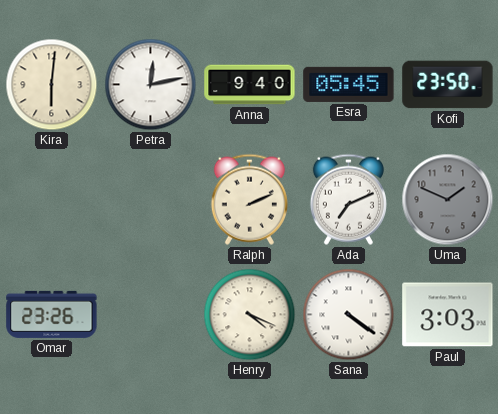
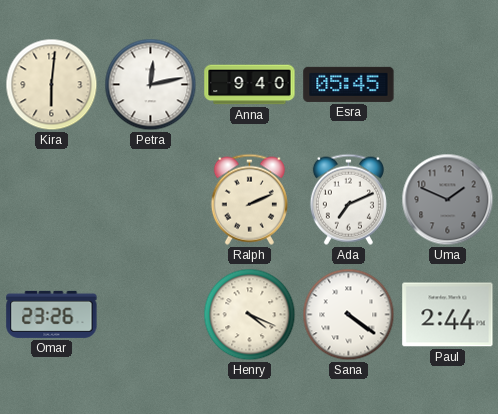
Kofi: 23:50 -> none (448, 85)
Paul: 3:03 -> 2:44 (448, 315)
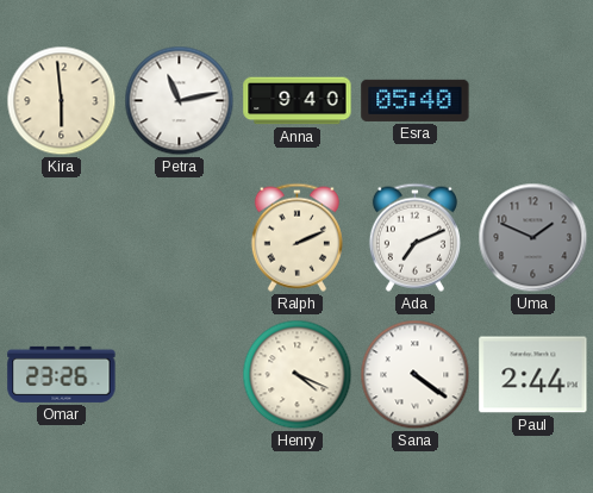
Kira: 6:01 -> 5:59 (62, 101)
Petra: 12:13 -> 11:13 (180, 101)
Esra: 05:45 -> 05:40 (416, 100)
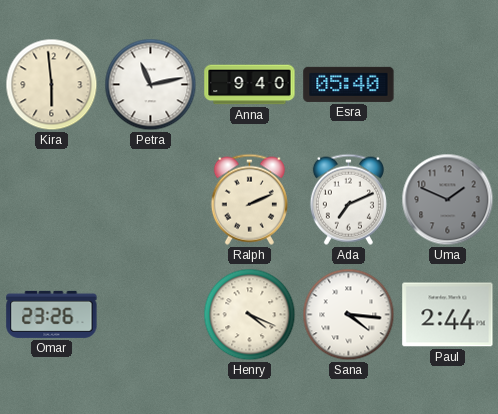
Sana: 4:21 -> 4:16 (349, 315)
